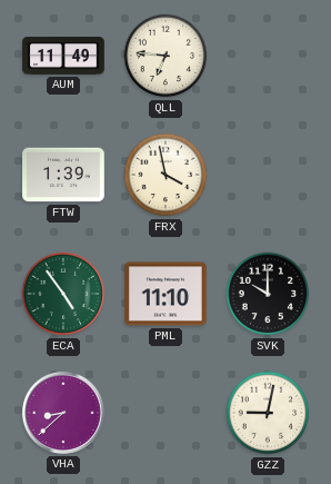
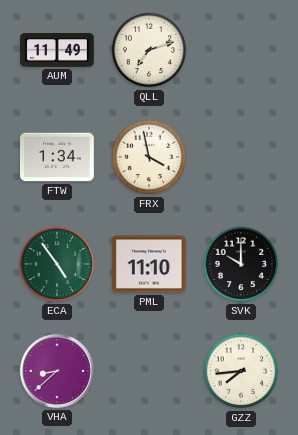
QLL: 6:46 -> 7:12 (149, 50)
FTW: 1:39 -> 1:34 (57, 157)
GZZ: 9:02 -> 7:44 (241, 371)
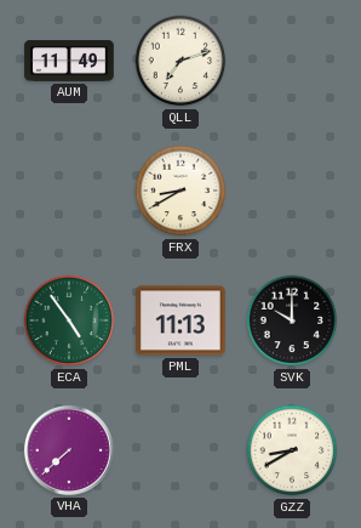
FTW: 1:34 -> none (57, 157)
FRX: 3:58 -> 8:40 (180, 191)
PML: 11:10 -> 11:13 (180, 320)
VHA: 8:38 -> 7:38 (69, 450)
GZZ: 7:44 -> 8:40 (292, 450)
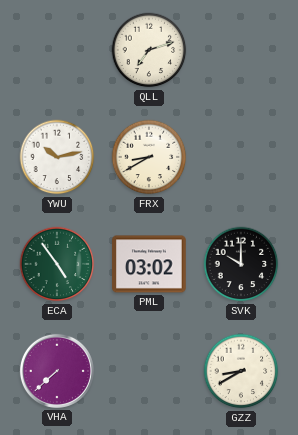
AUM: 11:49 -> none (69, 61)
YWU: none -> 10:13 (57, 157)
PML: 11:13 -> 03:02 (149, 264)
